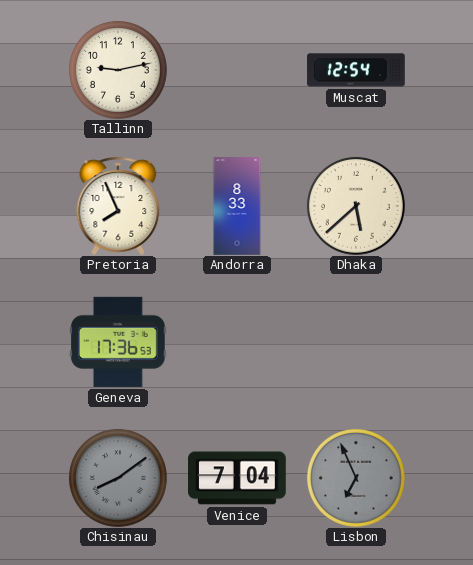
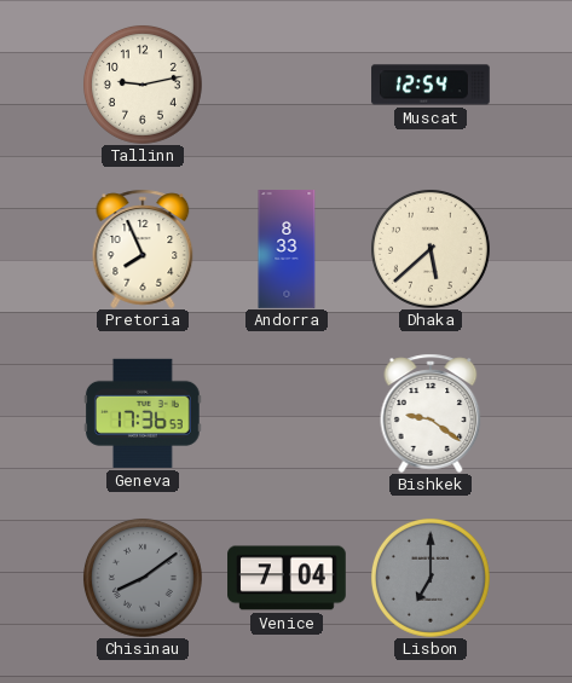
Bishkek: none -> 9:21 (431, 413)
Lisbon: 6:56 -> 7:00 (431, 578)
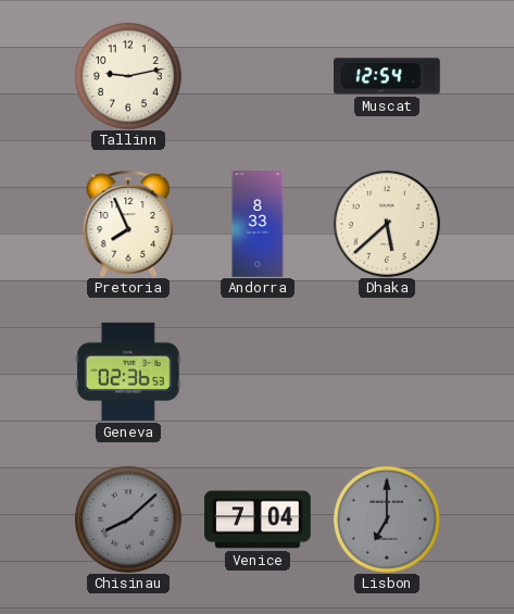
Geneva: 17:36 -> 02:36 (129, 372)
Bishkek: 9:21 -> none (431, 413)
Chisinau: 8:09 -> 8:08 (128, 519)
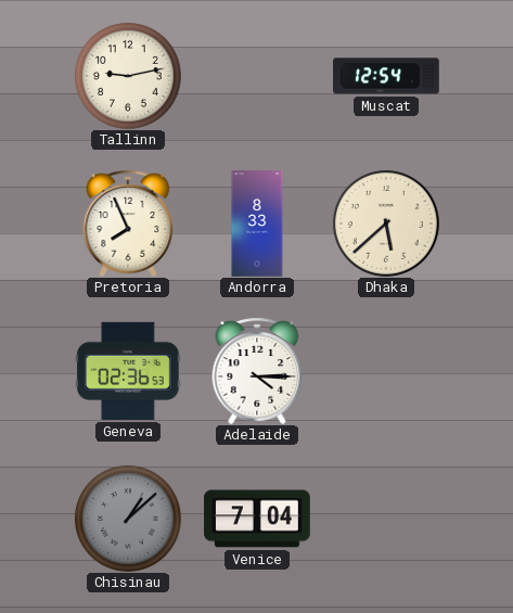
Adelaide: none -> 4:15 (257, 371)
Chisinau: 8:08 -> 1:08 (128, 519)
Lisbon: 7:00 -> none (387, 519)
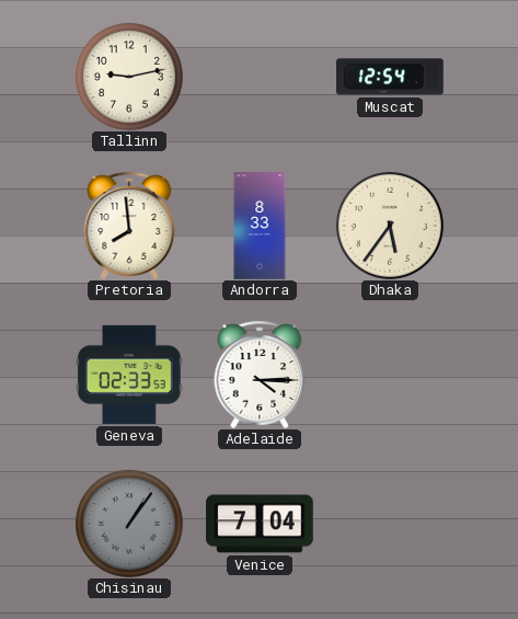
Pretoria: 7:56 -> 7:59 (129, 226)
Dhaka: 5:38 -> 5:36 (390, 226)
Geneva: 02:36 -> 02:33 (130, 375)
Chisinau: 1:08 -> 1:06 (129, 524)
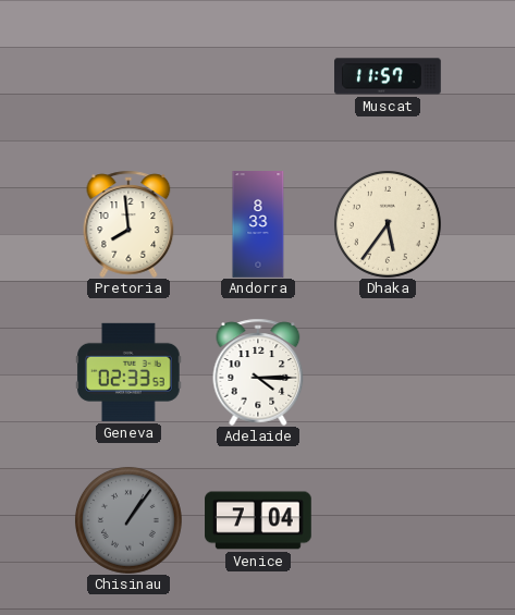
Tallinn: 9:13 -> none (129, 77)
Muscat: 12:54 -> 11:57 (388, 76)
